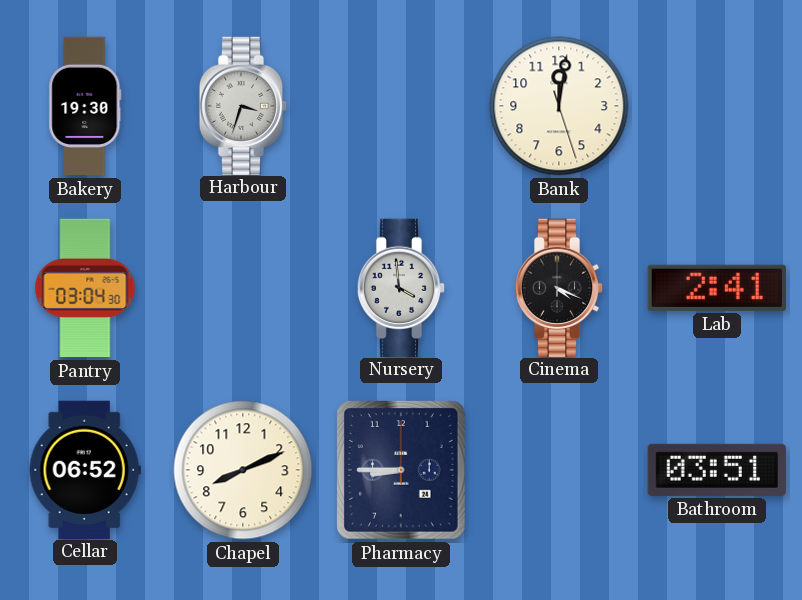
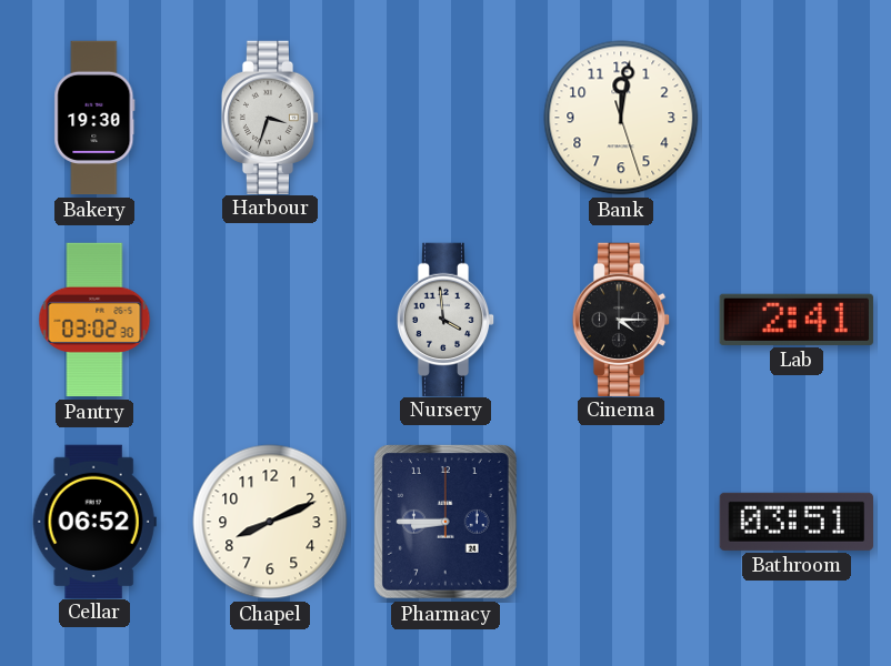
Pantry: 03:04 -> 03:02 (94, 320)
Cinema: 4:19 -> 4:15 (621, 319)
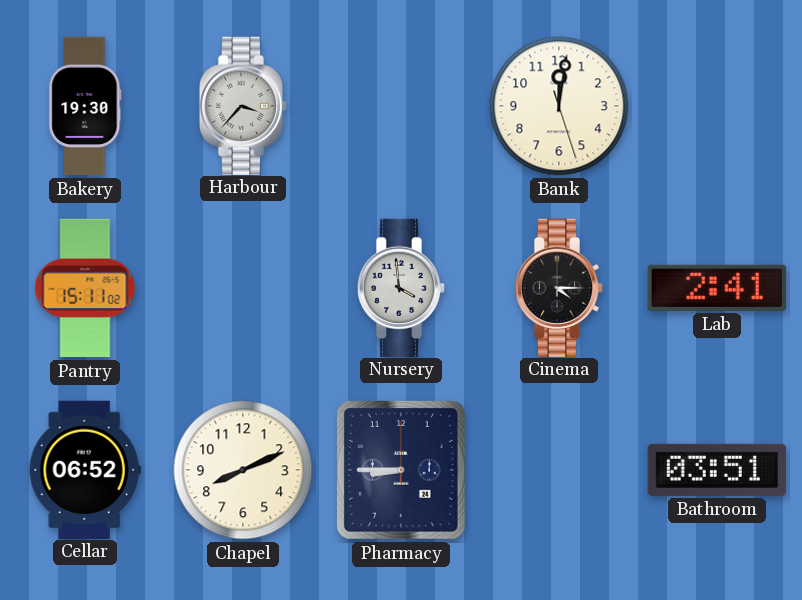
Harbour: 3:33 -> 3:37 (243, 105)
Pantry: 03:02 -> 15:11 (85, 288)
